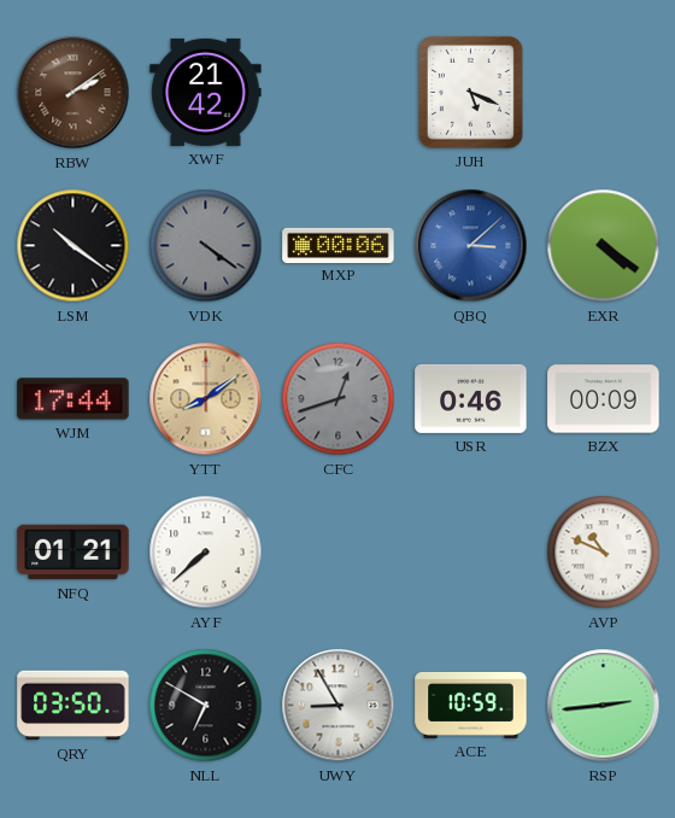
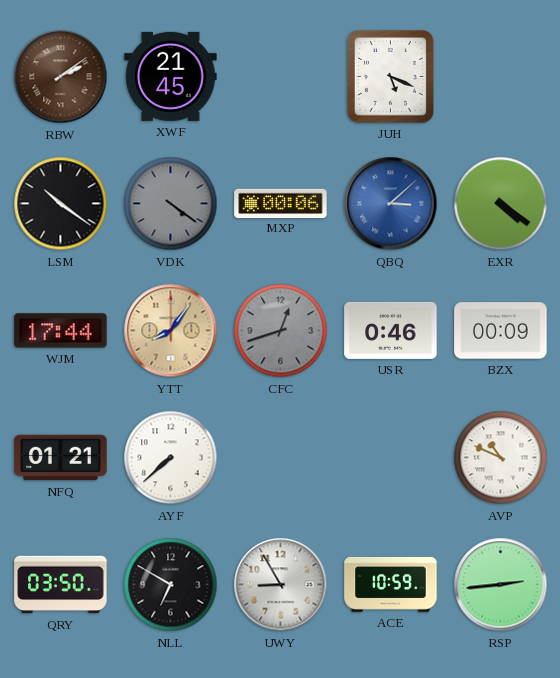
XWF: 21:42 -> 21:45 (171, 76)
YTT: 8:09 -> 8:06 (171, 331)
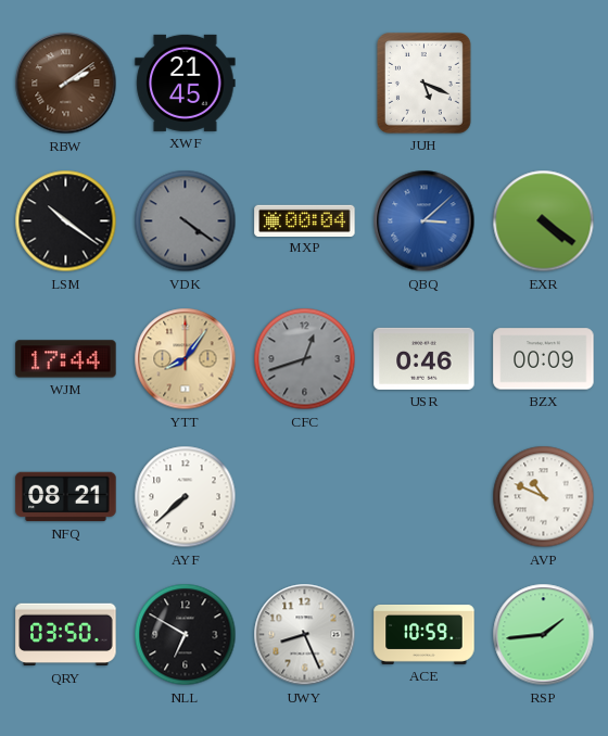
MXP: 00:06 -> 00:04 (305, 220)
NFQ: 01:21 -> 08:21 (66, 497)
UWY: 8:55 -> 8:26 (305, 635)
RSP: 2:44 -> 1:44 (544, 635)
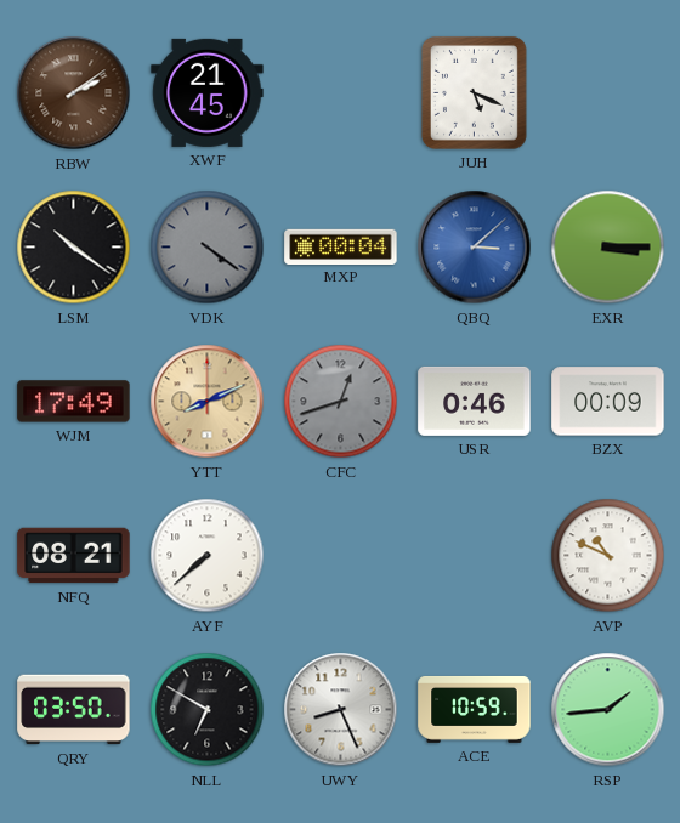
EXR: 4:21 -> 3:15 (608, 248)
WJM: 17:44 -> 17:49 (74, 402)
YTT: 8:06 -> 8:11 (208, 402)
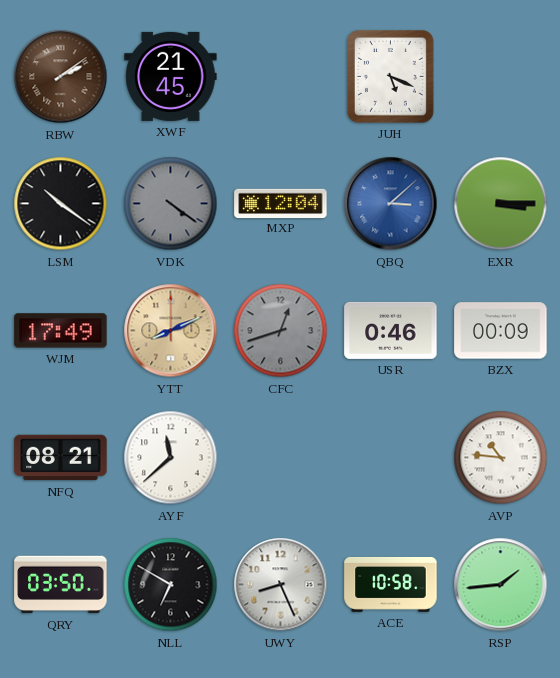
MXP: 00:04 -> 12:04 (281, 203)
AYF: 7:38 -> 11:38 (171, 458)
AVP: 10:49 -> 10:46 (501, 458)
ACE: 10:59 -> 10:58 (391, 584)
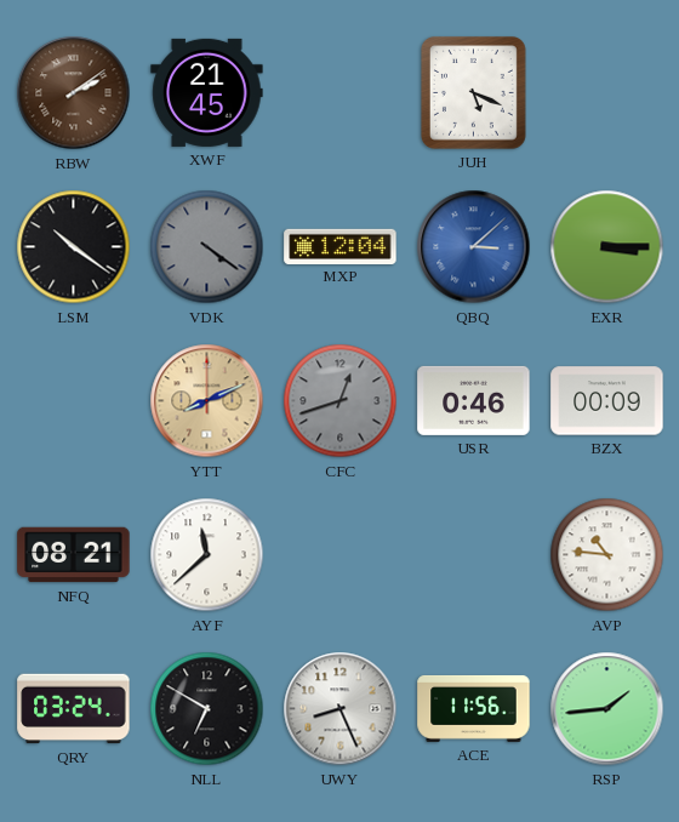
WJM: 17:49 -> none (61, 331)
QRY: 03:50 -> 03:24 (74, 709)
ACE: 10:58 -> 11:56 (474, 708)
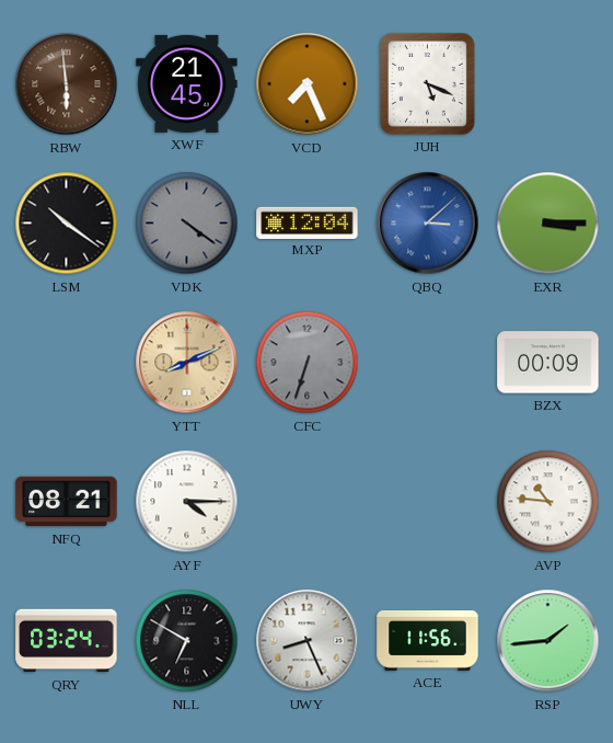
RBW: 2:09 -> 5:59 (67, 84)
VCD: none -> 7:26 (308, 84)
CFC: 12:42 -> 6:33 (308, 363)
USR: 0:46 -> none (474, 400)
AYF: 11:38 -> 4:15 (187, 502)
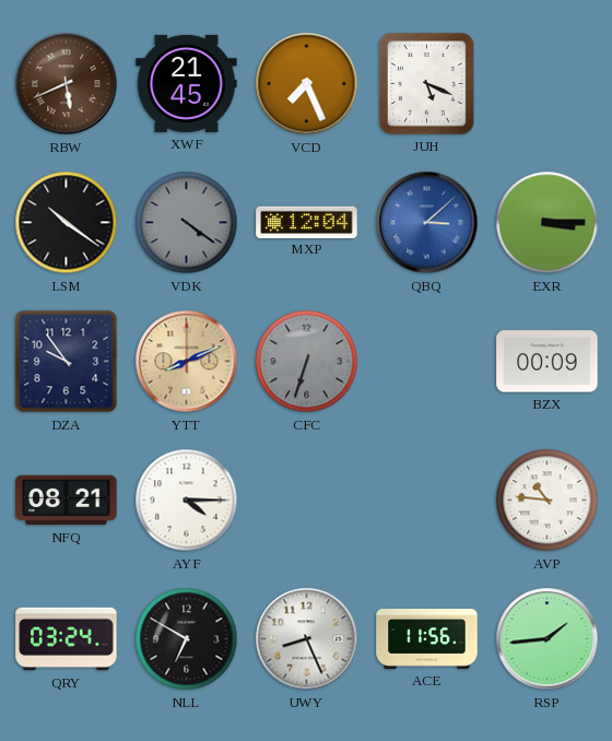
RBW: 5:59 -> 5:41 (67, 84)
DZA: none -> 9:54 (67, 362)
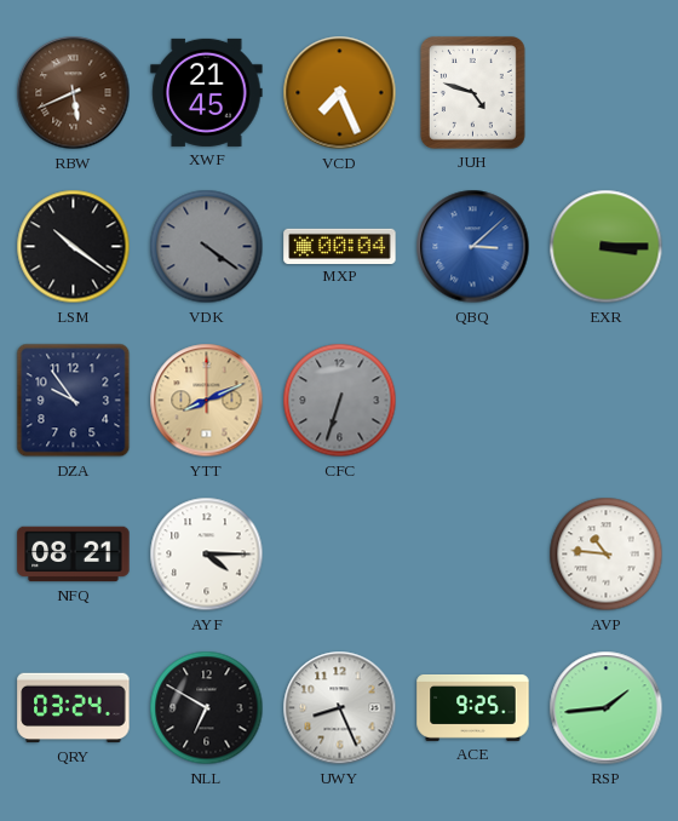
JUH: 5:19 -> 4:48 (472, 92)
MXP: 12:04 -> 00:04 (340, 246)
BZX: 00:09 -> none (548, 362)
ACE: 11:56 -> 9:25 (473, 707)
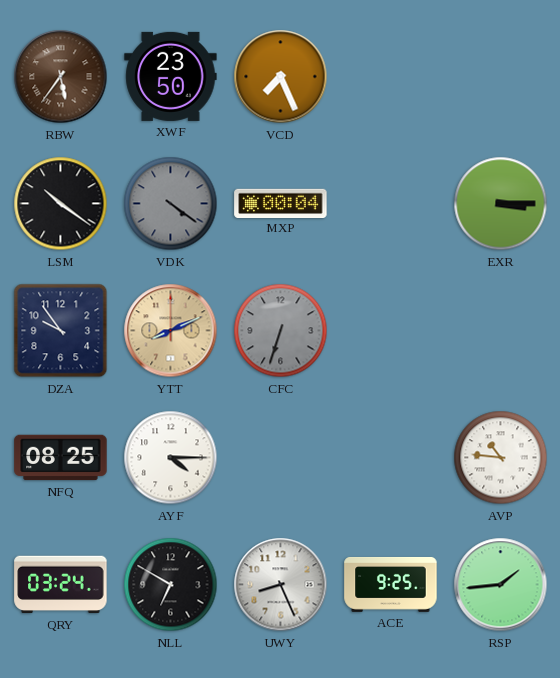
RBW: 5:41 -> 5:36 (61, 77)
XWF: 21:45 -> 23:50 (171, 76)
JUH: 4:48 -> none (472, 92)
QBQ: 3:08 -> none (473, 247)
NFQ: 08:21 -> 08:25 (61, 458)
